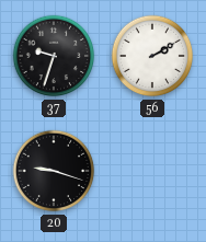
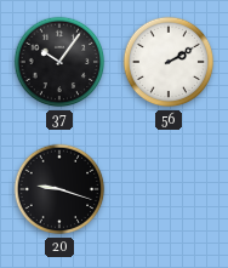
37: 9:33 -> 10:06 (59, 62)
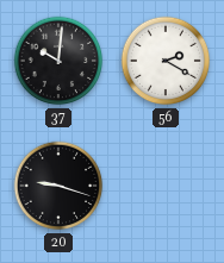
37: 10:06 -> 10:01 (58, 61)
56: 2:10 -> 2:20 (166, 61)
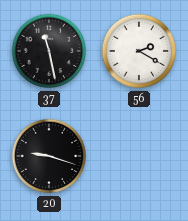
37: 10:01 -> 11:28 (49, 51)
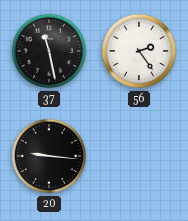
56: 2:20 -> 2:24 (139, 51)
20: 9:18 -> 9:16 (49, 156)
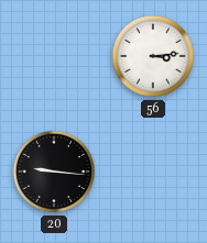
37: 11:28 -> none (49, 51)
56: 2:24 -> 3:14 (153, 56)
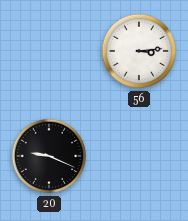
20: 9:16 -> 9:19 (49, 156)
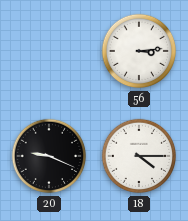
18: none -> 4:15 (139, 156)
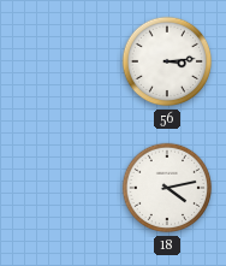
20: 9:19 -> none (49, 156)
18: 4:15 -> 4:13 (167, 188)
